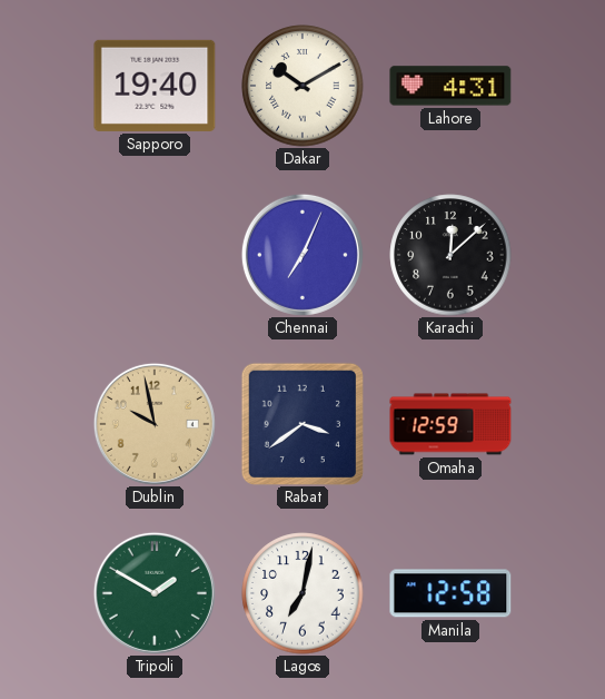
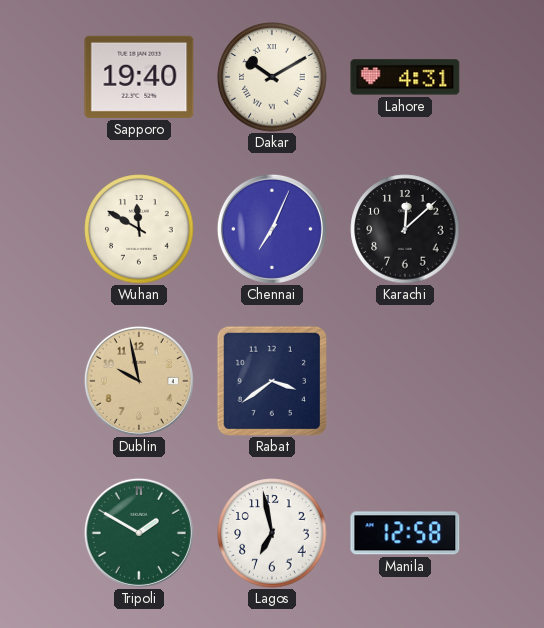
Wuhan: none -> 11:50 (139, 229)
Omaha: 12:59 -> none (450, 424)
Lagos: 7:02 -> 6:58 (272, 533)
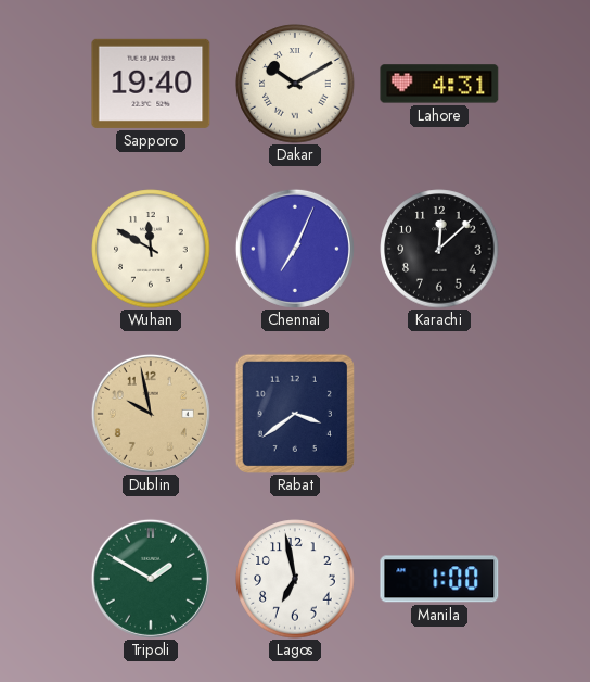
Manila: 12:58 -> 1:00 (439, 579)
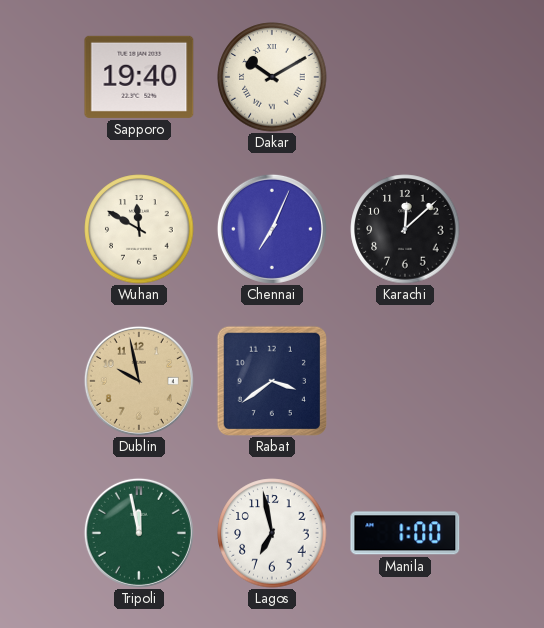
Lahore: 4:31 -> none (439, 84)
Tripoli: 1:50 -> 11:58 (139, 533)
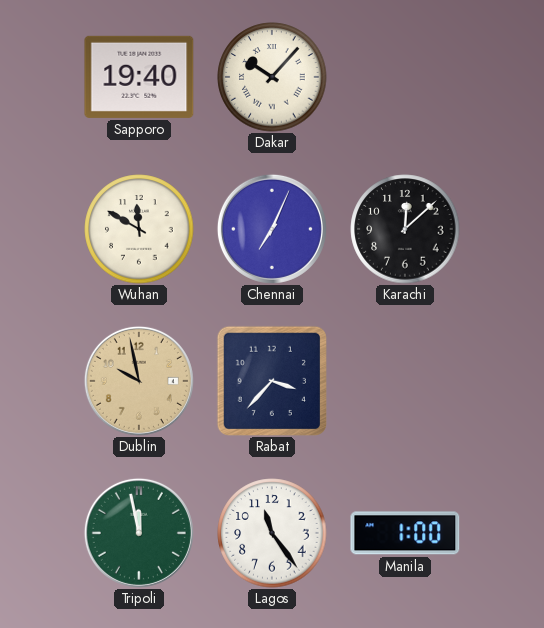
Dakar: 10:10 -> 10:07 (272, 77)
Rabat: 3:39 -> 3:37 (271, 380)
Lagos: 6:58 -> 11:24 (272, 533)
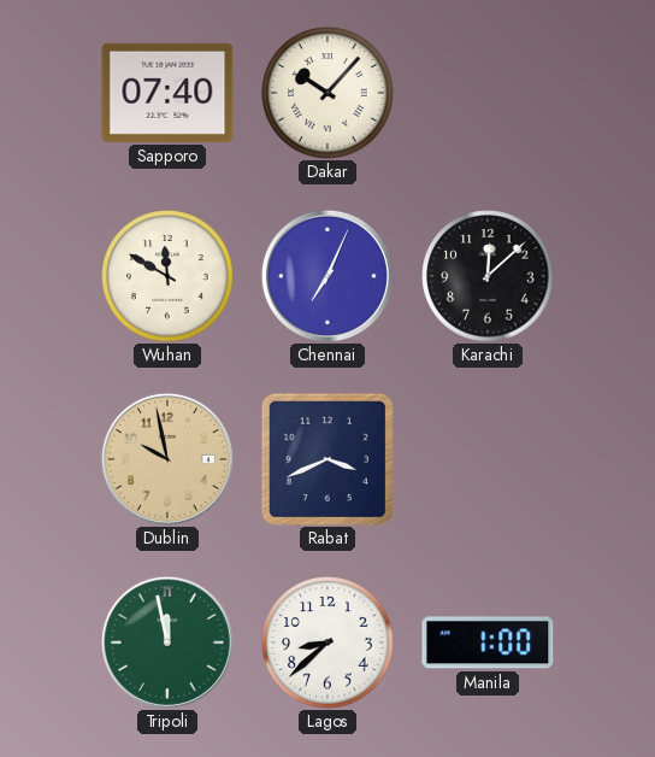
Sapporo: 19:40 -> 07:40 (167, 93)
Rabat: 3:37 -> 3:41 (326, 458)
Lagos: 11:24 -> 8:38 (327, 642)
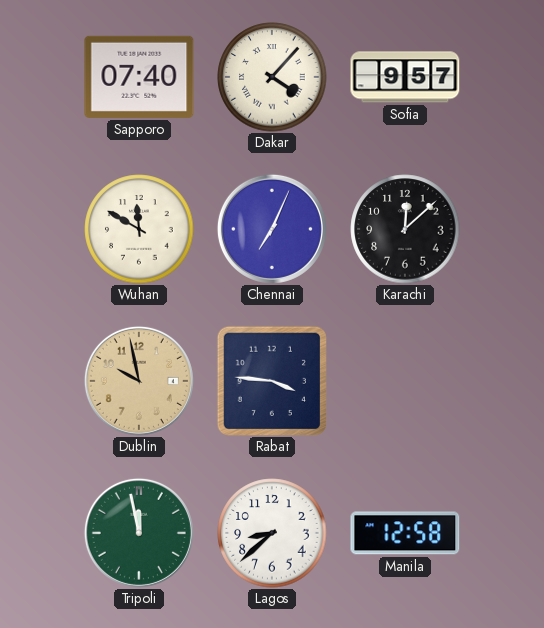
Dakar: 10:07 -> 4:07 (272, 77)
Sofia: none -> 9:57 (405, 77)
Rabat: 3:41 -> 3:46 (271, 380)
Manila: 1:00 -> 12:58 (405, 533)
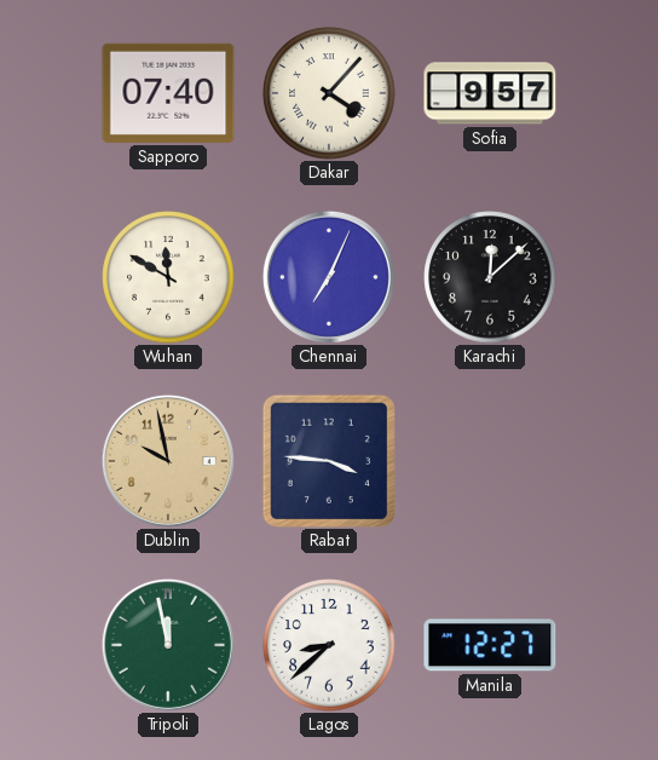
Manila: 12:58 -> 12:27 (490, 645)
